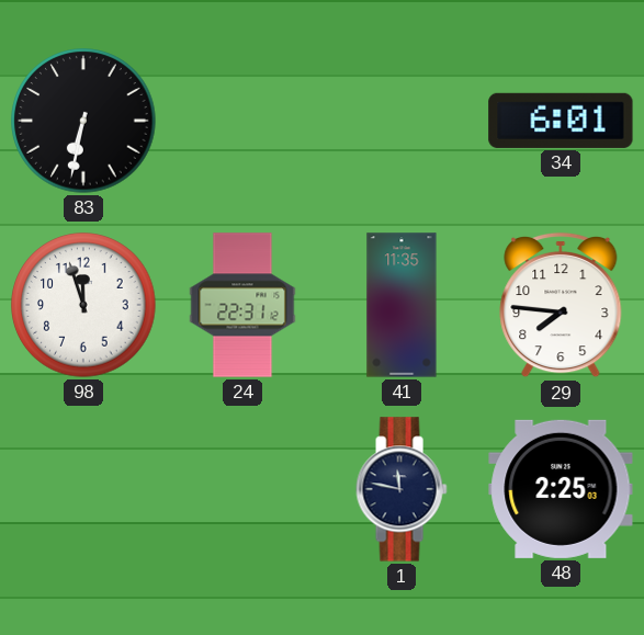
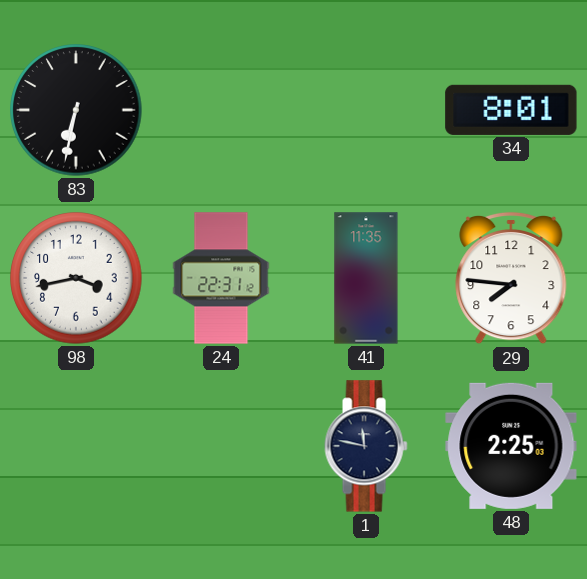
34: 6:01 -> 8:01 (511, 110)
98: 11:57 -> 3:43 (76, 278)
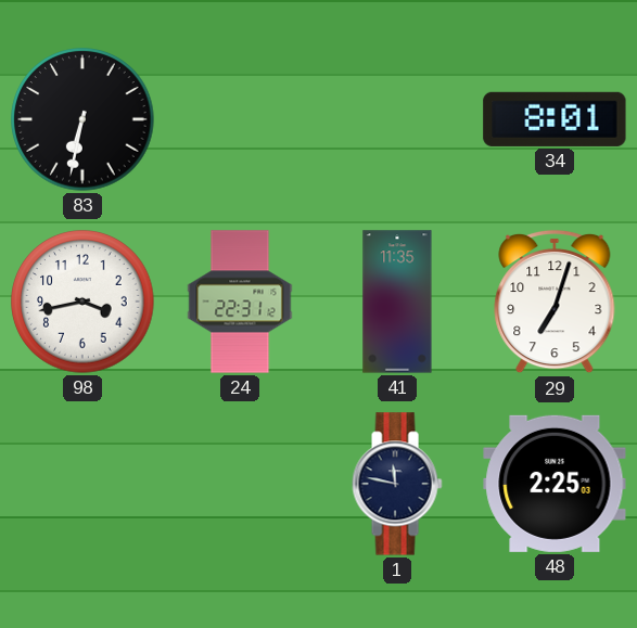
29: 7:46 -> 7:03 (555, 302)
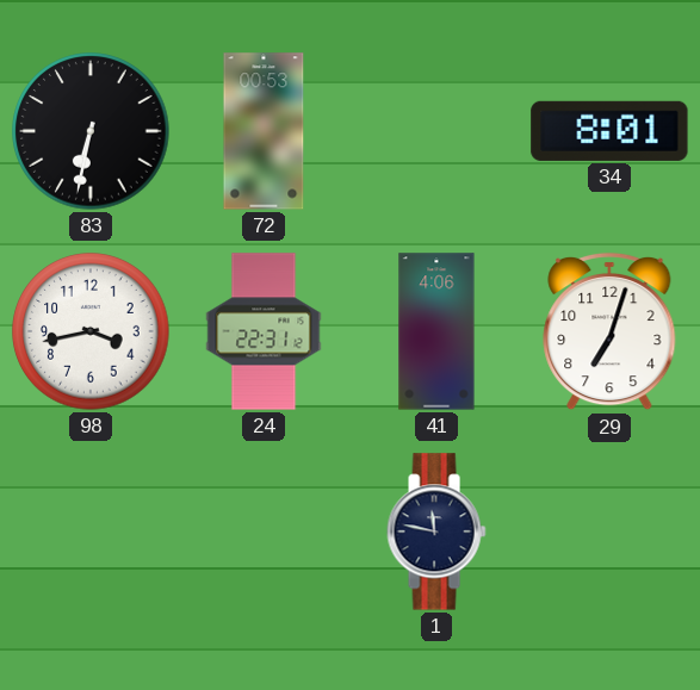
72: none -> 00:53 (264, 131)
41: 11:35 -> 4:06 (436, 331)
48: 2:25 -> none (555, 484)
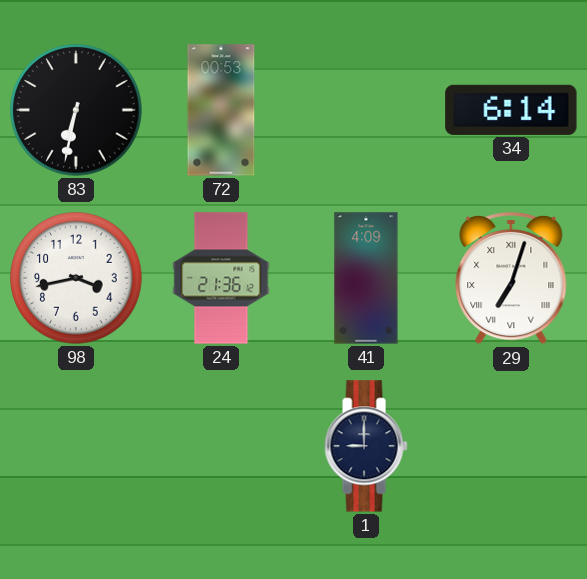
34: 8:01 -> 6:14 (511, 110)
24: 22:31 -> 21:36 (221, 278)
41: 4:06 -> 4:09 (366, 278)
29 numerals: Arabic -> Roman (511, 278)
1: 11:47 -> 9:00 (366, 446)
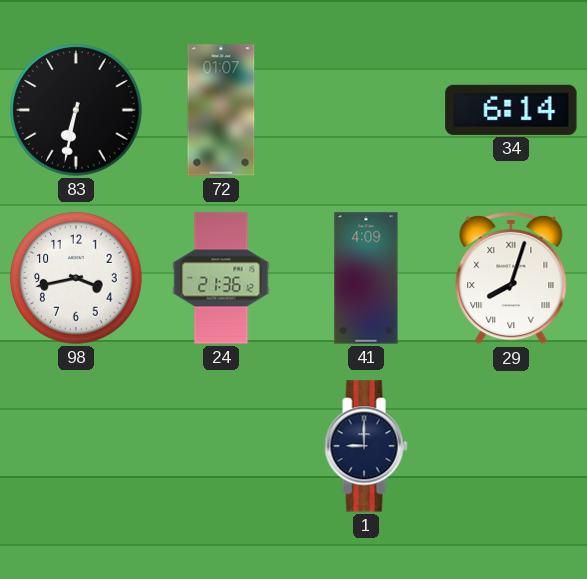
72: 00:53 -> 01:07 (221, 110)
29: 7:03 -> 8:03 (511, 278)
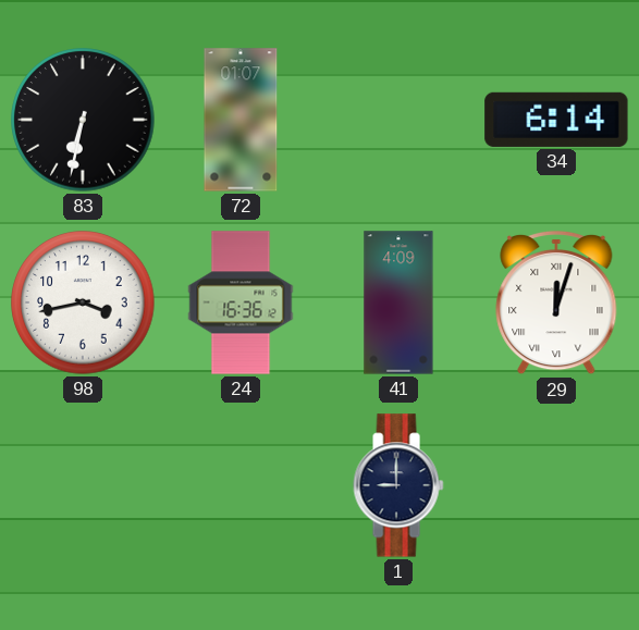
24: 21:36 -> 16:36 (241, 302)
29: 8:03 -> 12:03 (556, 302)
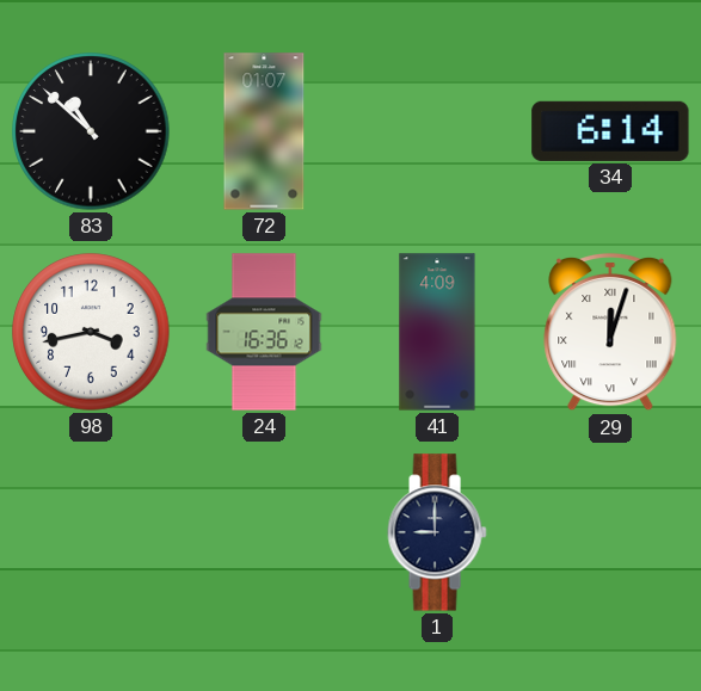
83: 6:32 -> 10:52 (91, 131)
